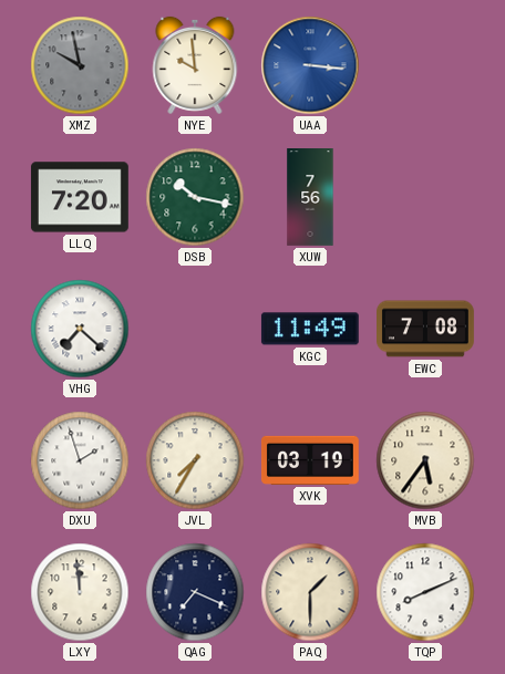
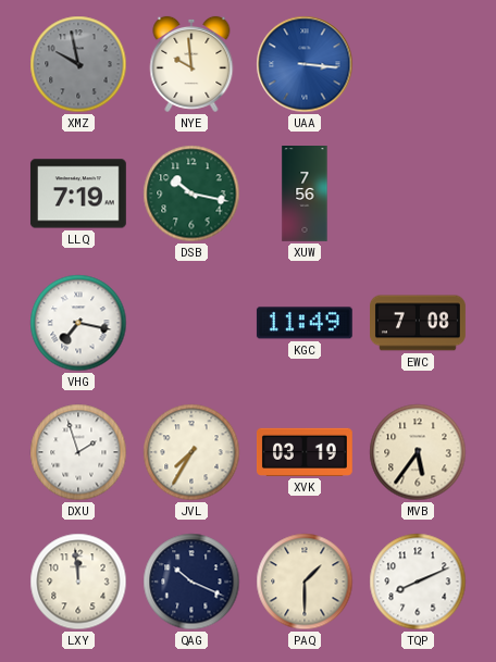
LLQ: 7:20 -> 7:19 (78, 193)
VHG: 7:22 -> 7:17 (78, 323)
QAG: 7:19 -> 10:19 (191, 582)
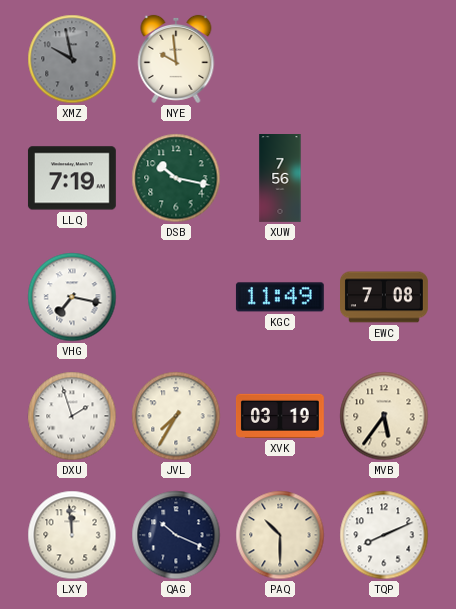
UAA: 3:16 -> none (305, 64)
PAQ: 1:30 -> 10:30 (280, 535)
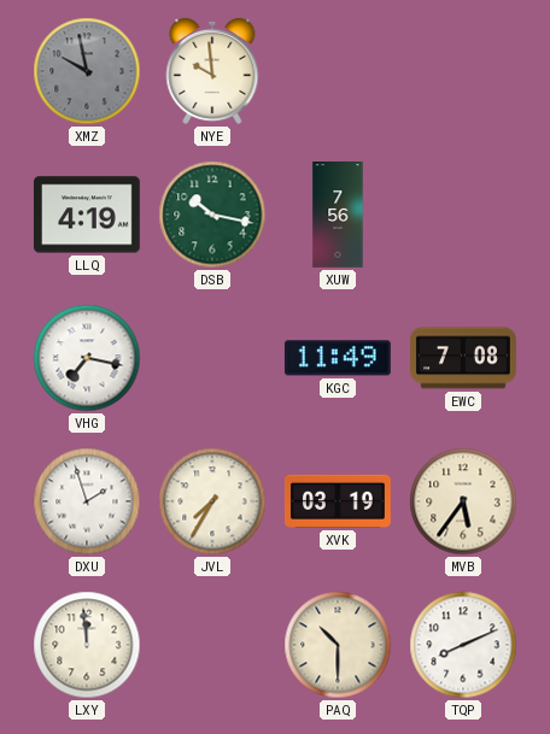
LLQ: 7:19 -> 4:19 (87, 215)
QAG: 10:19 -> none (176, 535)
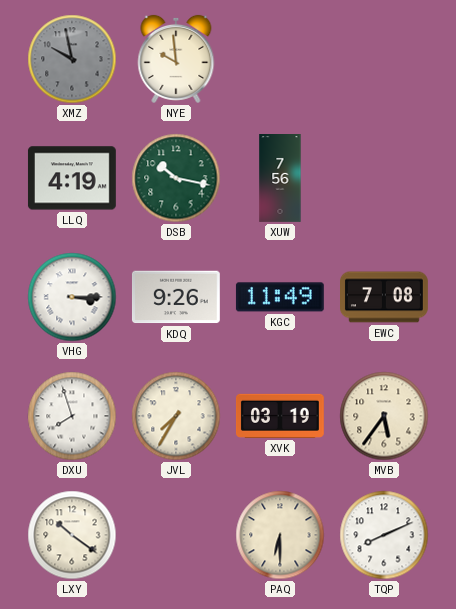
VHG: 7:17 -> 3:15 (72, 297)
KDQ: none -> 9:26 (176, 297)
DXU: 1:57 -> 7:57 (72, 416)
LXY: 11:59 -> 10:21 (72, 535)
PAQ: 10:30 -> 6:30 (280, 535)
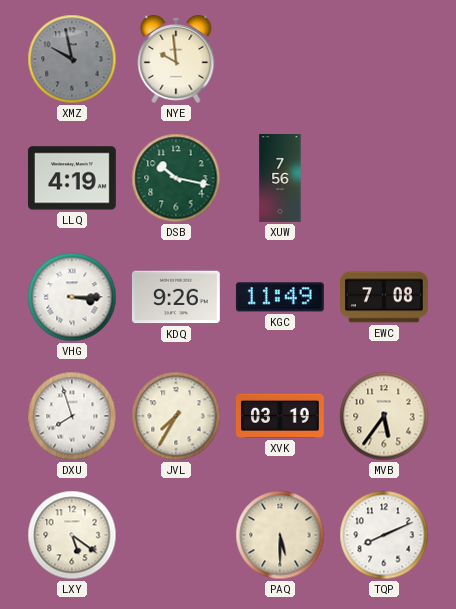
LXY: 10:21 -> 5:21 (72, 535)
PAQ: 6:30 -> 5:30 (280, 535)
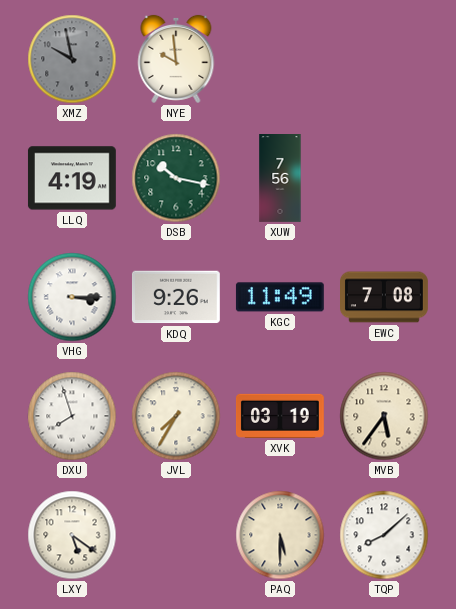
TQP: 8:11 -> 8:08 (384, 535)
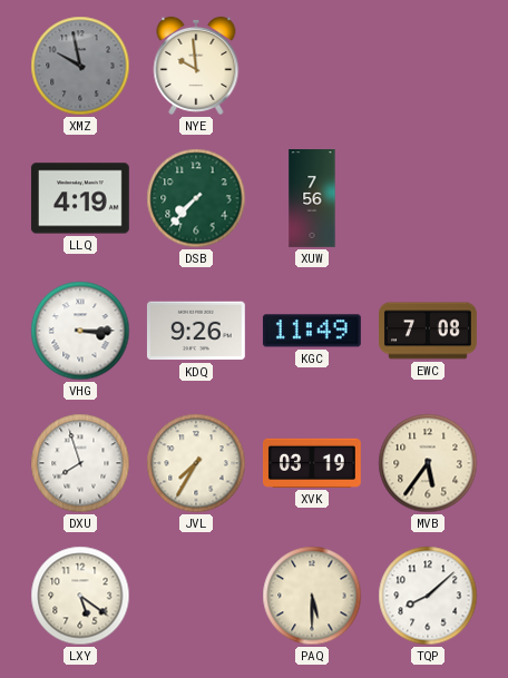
DSB: 10:17 -> 7:37 (196, 198)
